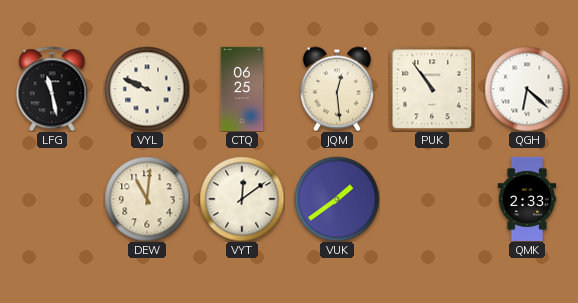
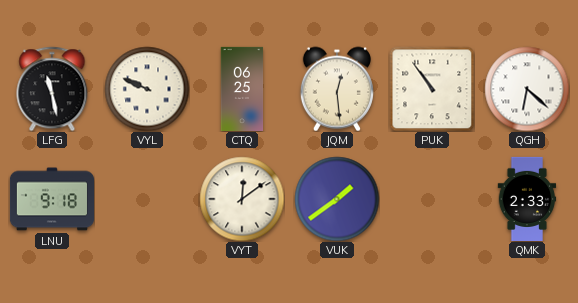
LNU: none -> 9:18 (51, 199)
DEW: 11:01 -> none (147, 199)
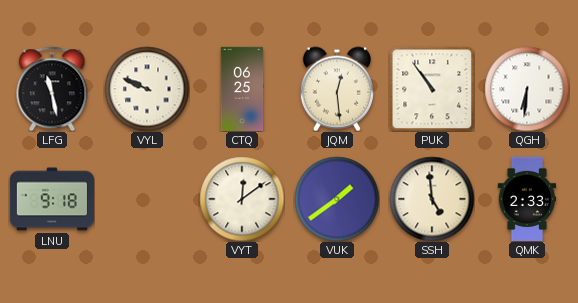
QGH: 6:22 -> 6:31 (527, 89)
SSH: none -> 4:59 (432, 199)
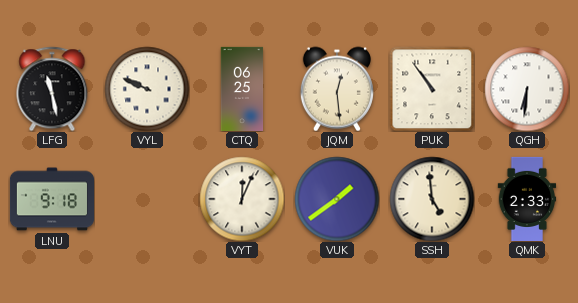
VYT: 12:09 -> 12:04 (242, 199)
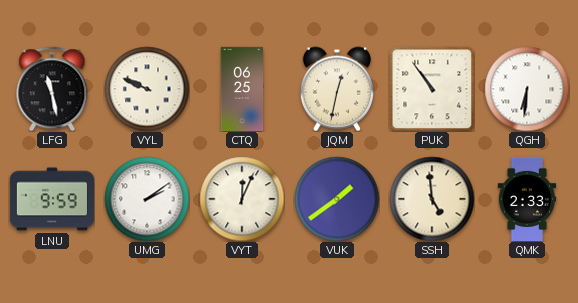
JQM: 12:29 -> 12:32 (337, 89)
LNU: 9:18 -> 9:59 (51, 199)
UMG: none -> 2:09 (147, 199)
